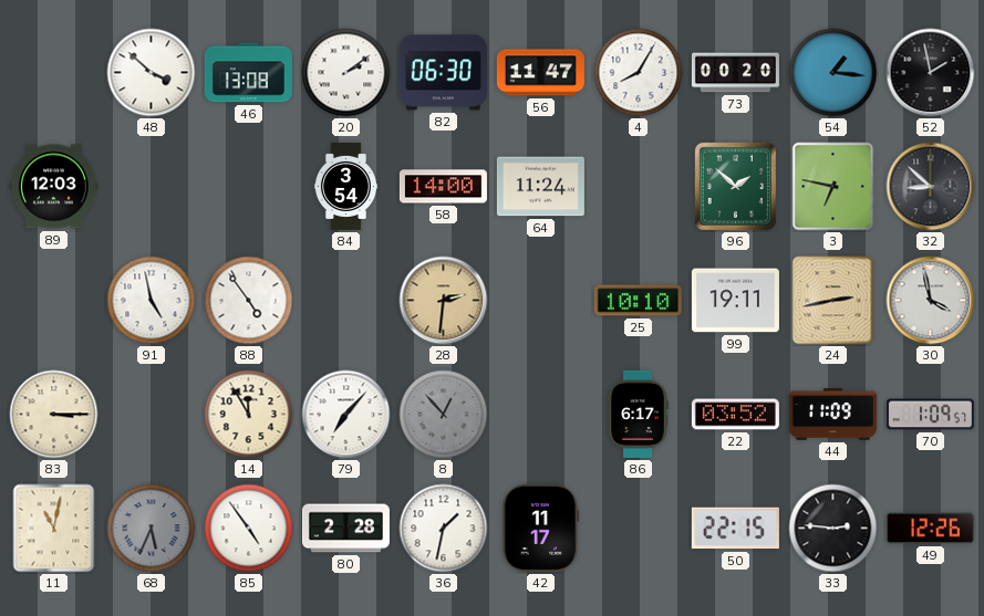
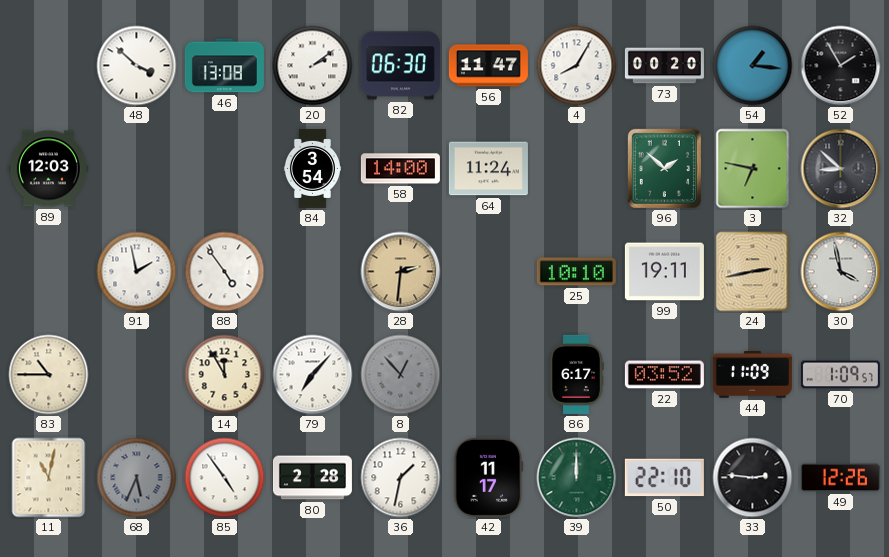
52: 1:58 -> 1:55 (841, 66)
91: 4:58 -> 1:58 (137, 272)
83: 3:15 -> 10:45 (49, 375)
39: none -> 12:00 (577, 478)
50: 22:15 -> 22:10 (664, 478)
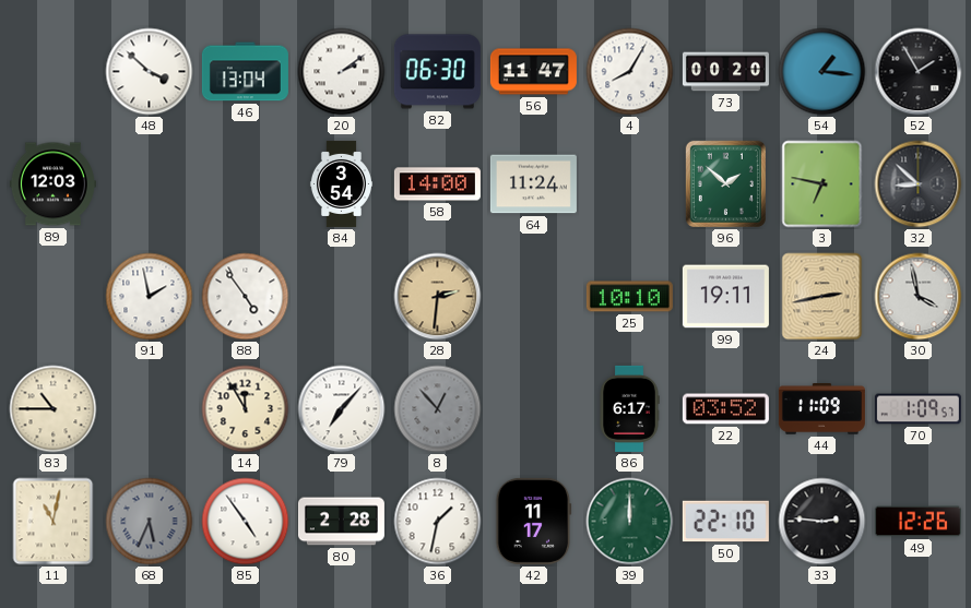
46: 13:08 -> 13:04 (245, 72)
